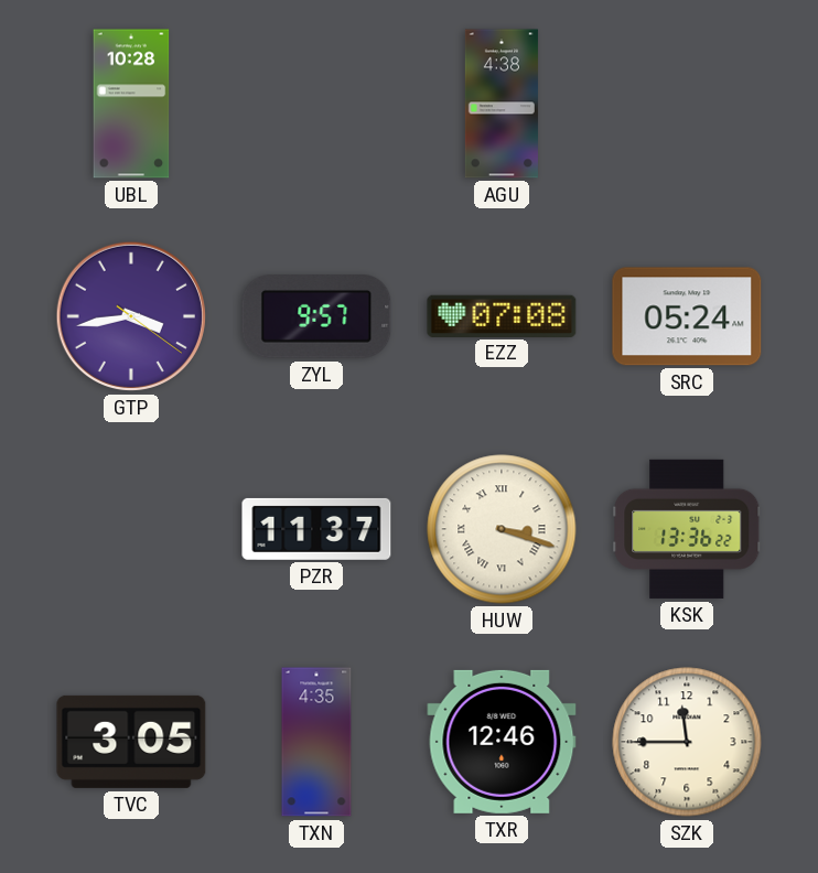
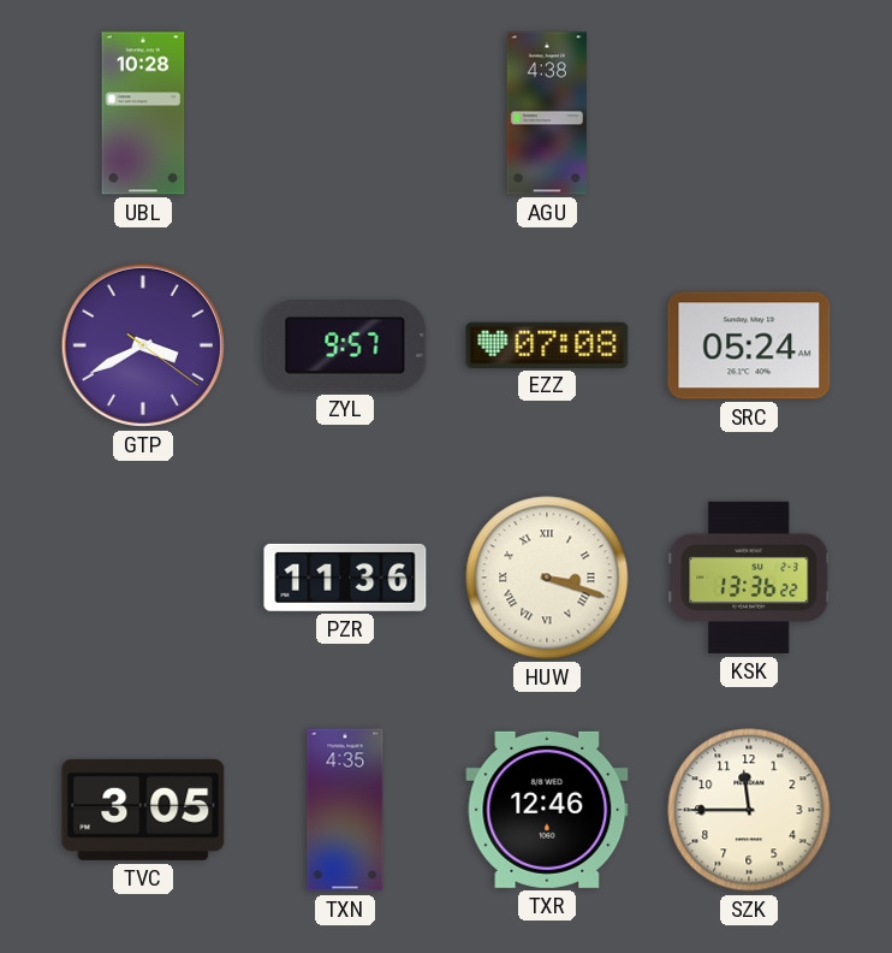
GTP: 3:43 -> 3:40 (143, 345)
PZR: 11:37 -> 11:36 (345, 578)
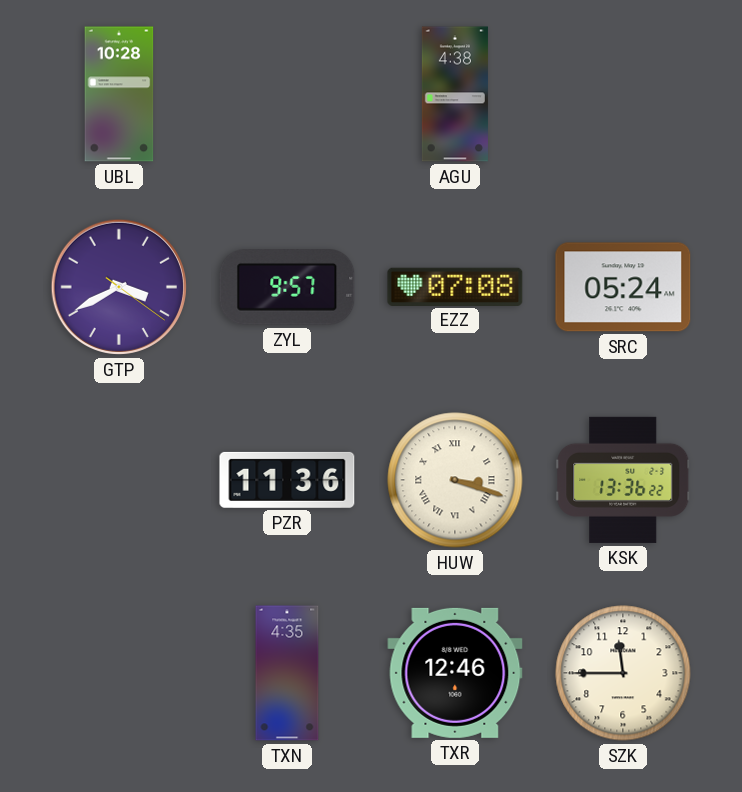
TVC: 3:05 -> none (143, 810)
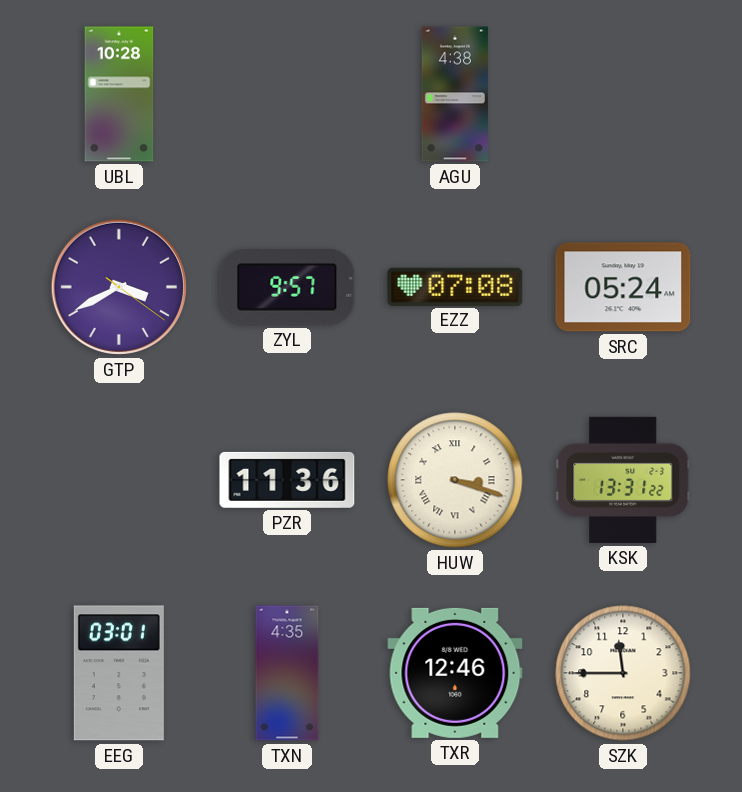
KSK: 13:36 -> 13:31 (623, 480)
EEG: none -> 03:01 (119, 673)
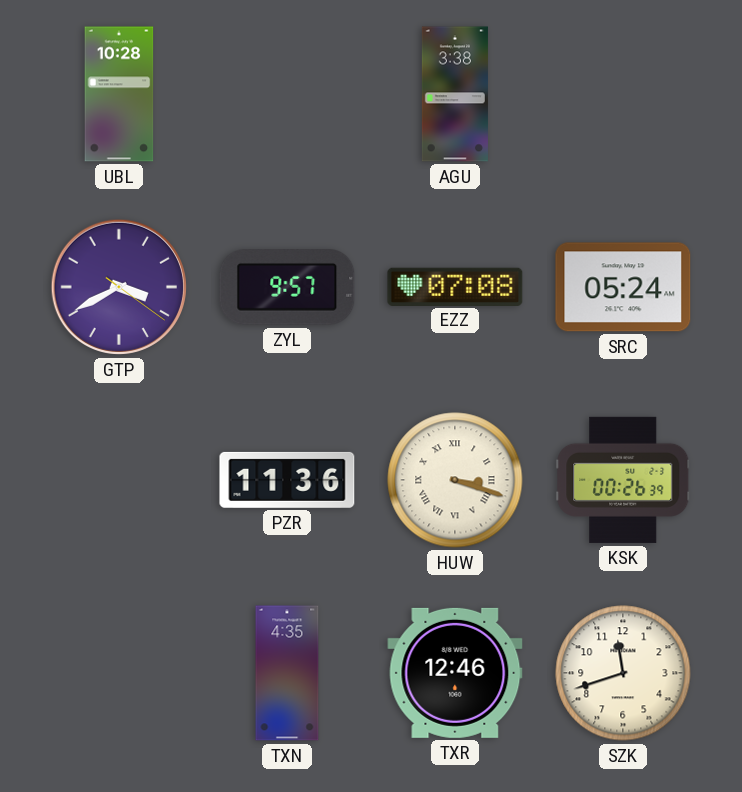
AGU: 4:38 -> 3:38 (455, 94)
KSK: 13:31 -> 00:26 (623, 480)
EEG: 03:01 -> none (119, 673)
SZK: 11:45 -> 11:42 (623, 673)
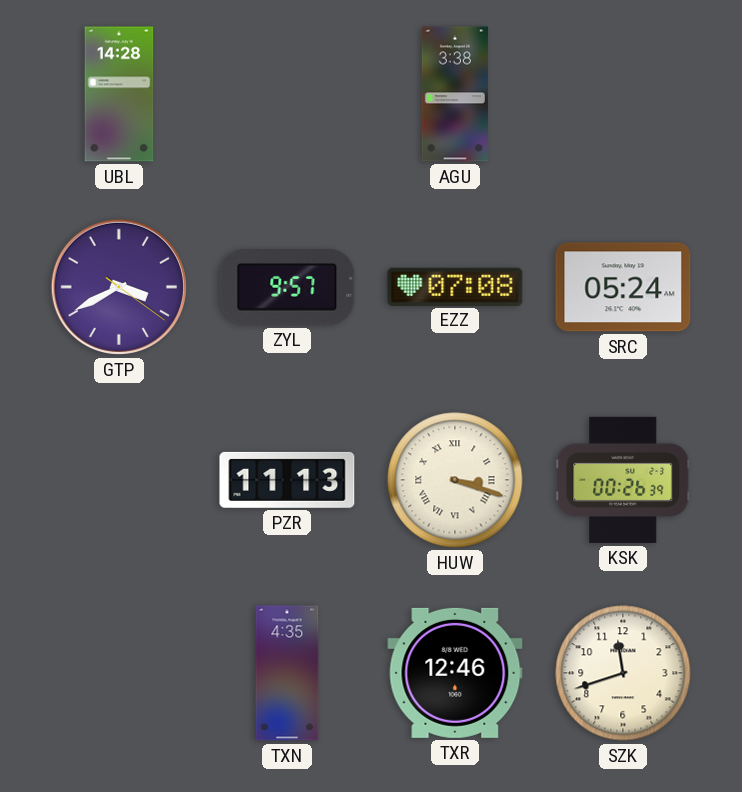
UBL: 10:28 -> 14:28 (119, 94)
PZR: 11:36 -> 11:13 (287, 480)
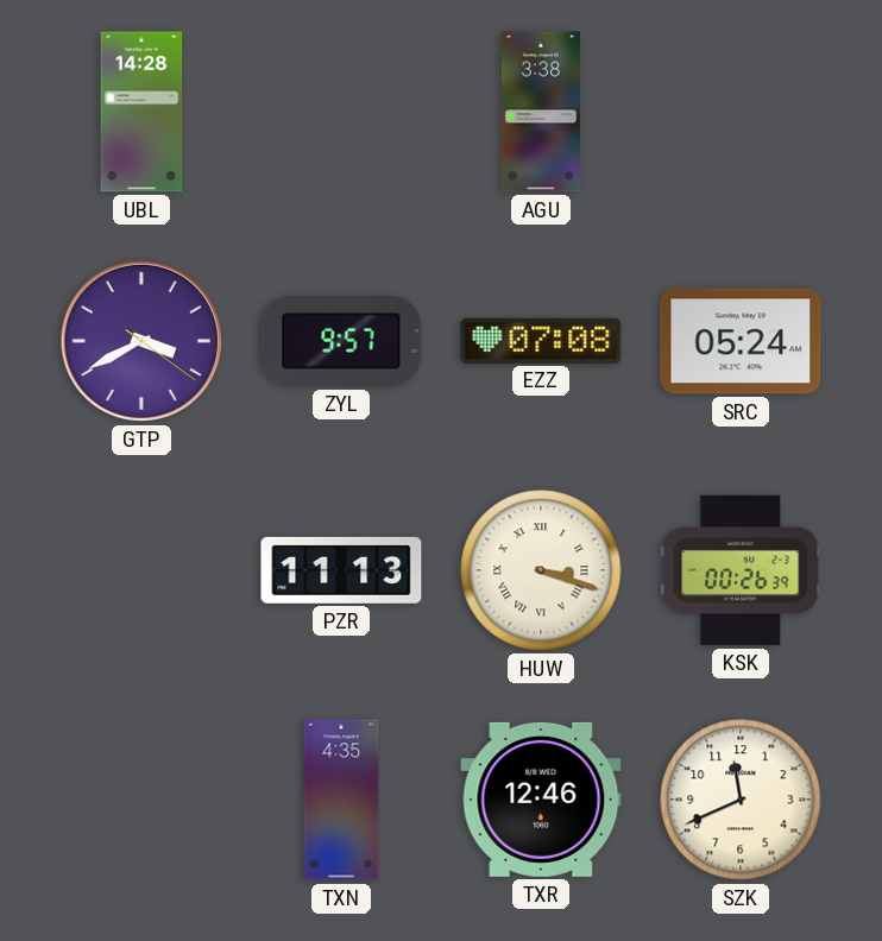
SZK: 11:42 -> 11:41 (741, 800)
